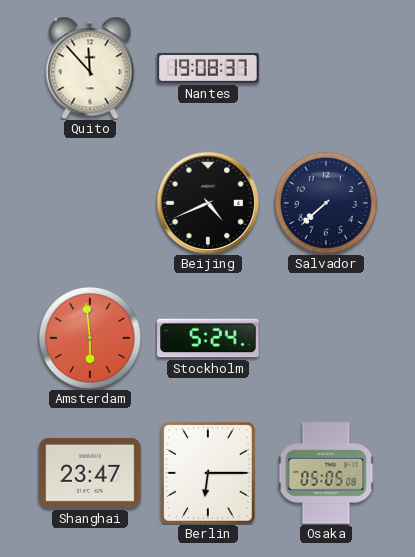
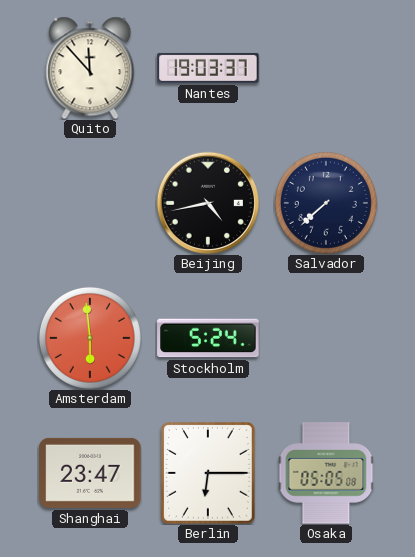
Nantes: 19:08 -> 19:03 (208, 68)
Beijing: 4:41 -> 4:43 (207, 202)
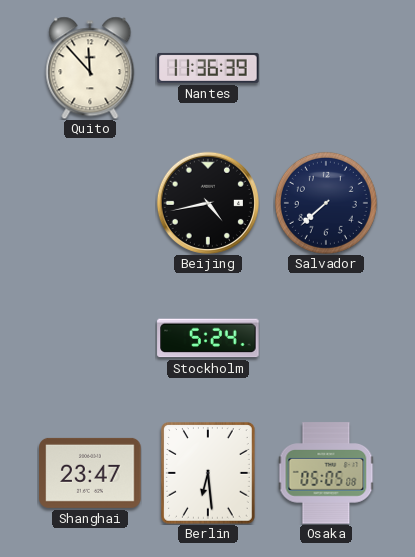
Nantes: 19:03 -> 11:36 (208, 68)
Amsterdam: 5:59 -> none (90, 338)
Berlin: 6:15 -> 6:29 (209, 473)
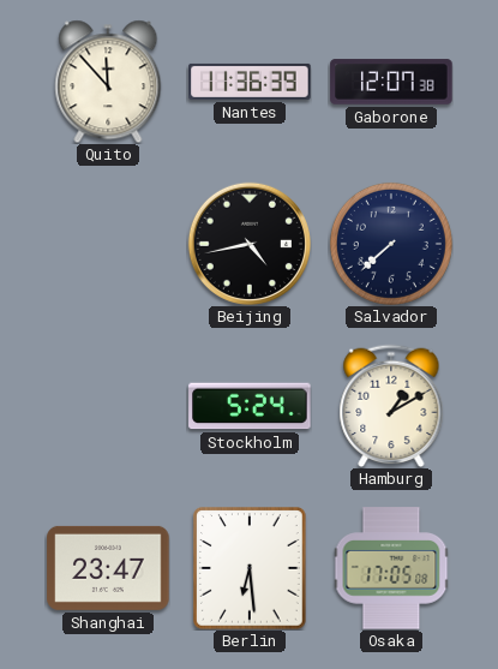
Gaborone: none -> 12:07 (391, 82)
Hamburg: none -> 1:10 (391, 406)
Osaka: 05:05 -> 17:05 (391, 568)
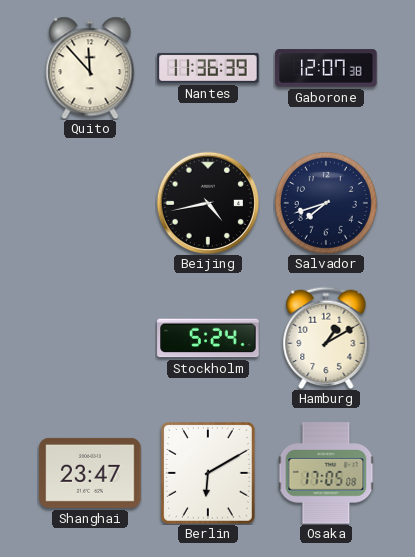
Salvador: 7:38 -> 7:42 (326, 203)
Berlin: 6:29 -> 6:10 (209, 473)
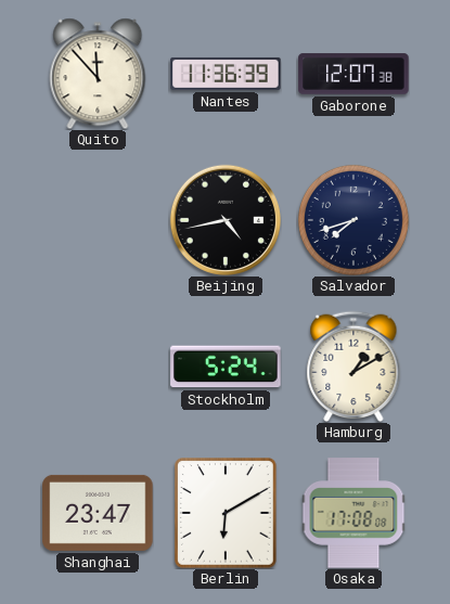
Osaka: 17:05 -> 17:08 (353, 513)
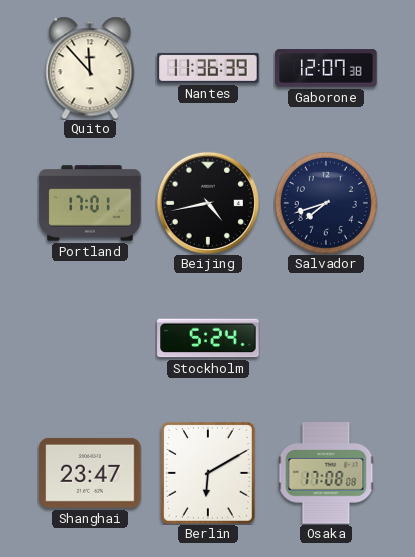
Portland: none -> 17:01 (90, 203)
Hamburg: 1:10 -> none (353, 367)
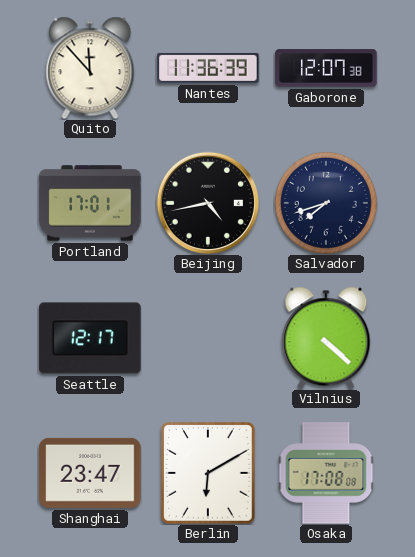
Seattle: none -> 12:17 (90, 338)
Stockholm: 5:24 -> none (208, 338)
Vilnius: none -> 4:22 (326, 338)
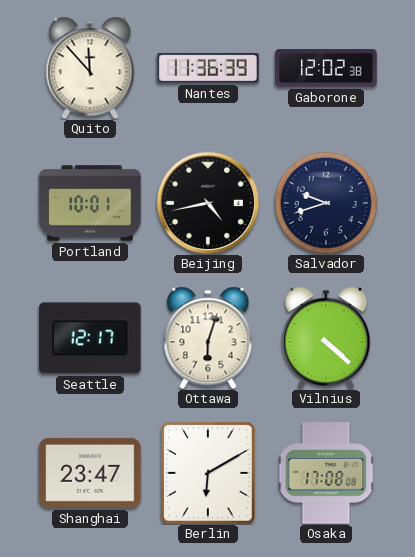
Gaborone: 12:07 -> 12:02 (326, 68)
Portland: 17:01 -> 10:01 (90, 203)
Salvador: 7:42 -> 9:42 (326, 203)
Ottawa: none -> 6:03 (208, 338)
